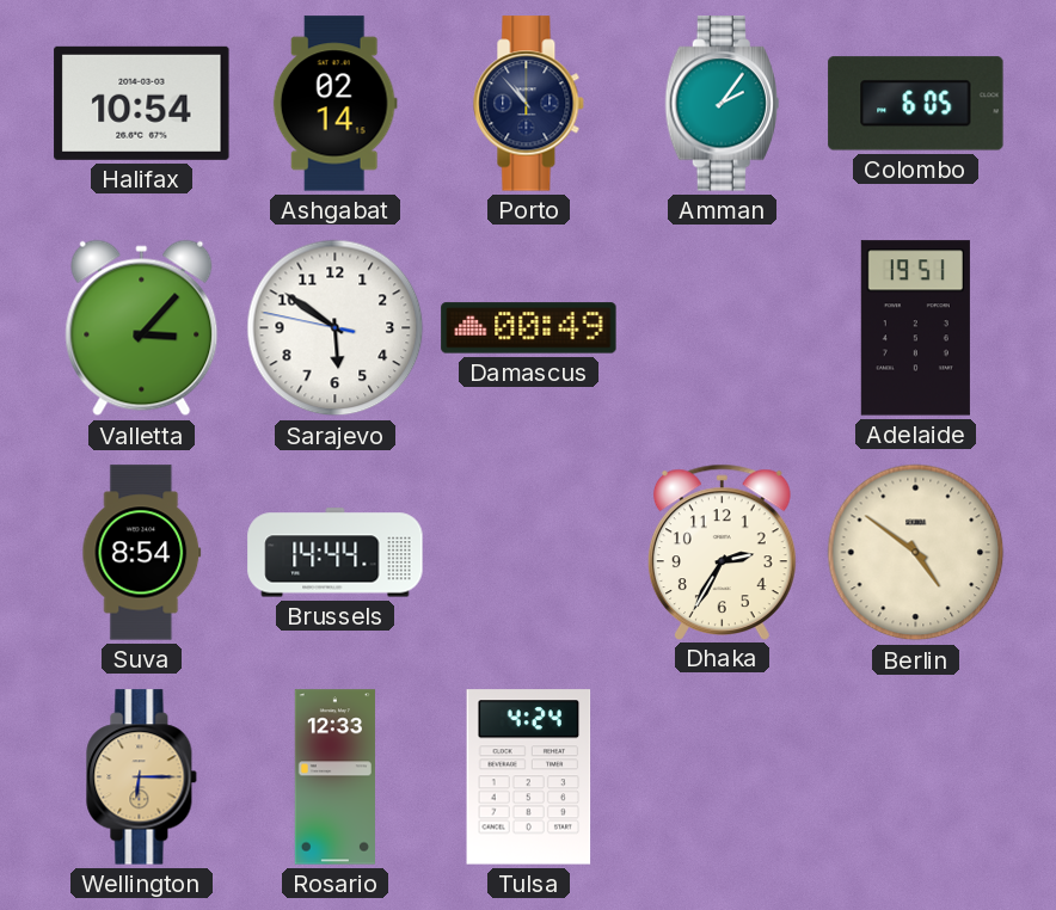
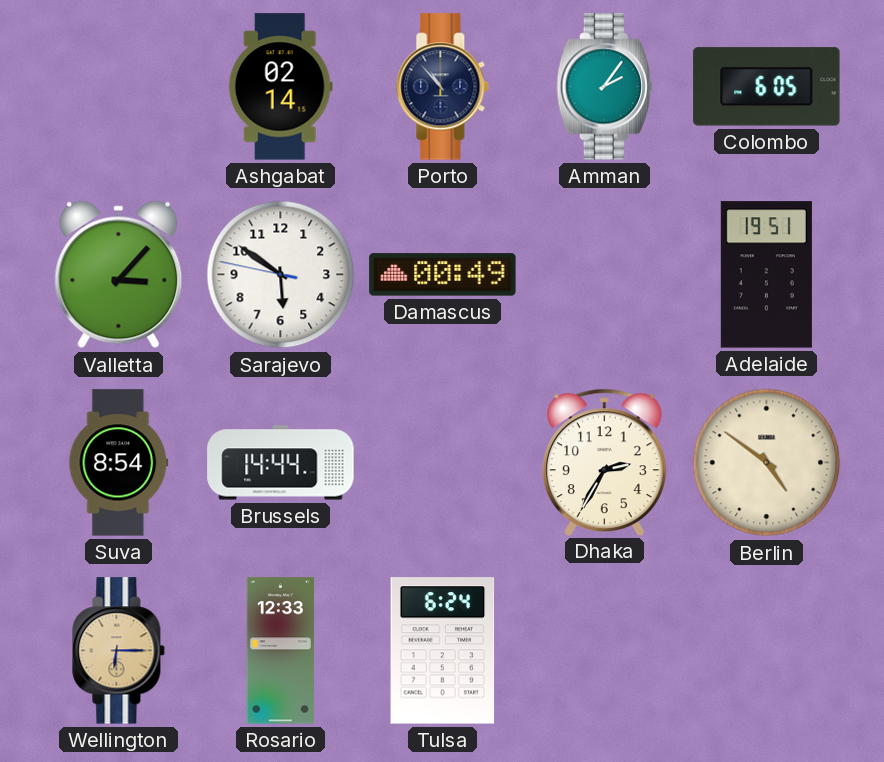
Halifax: 10:54 -> none (142, 103)
Tulsa: 4:24 -> 6:24 (443, 651)
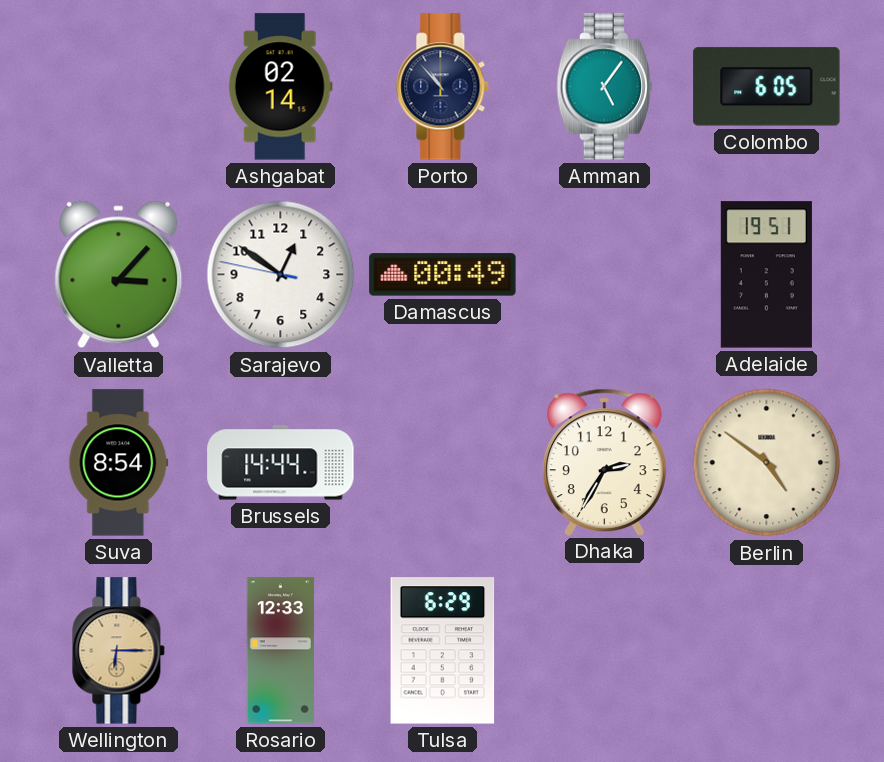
Amman: 2:06 -> 5:06 (604, 87)
Sarajevo: 5:50 -> 12:50 (281, 275)
Tulsa: 6:24 -> 6:29 (443, 651)
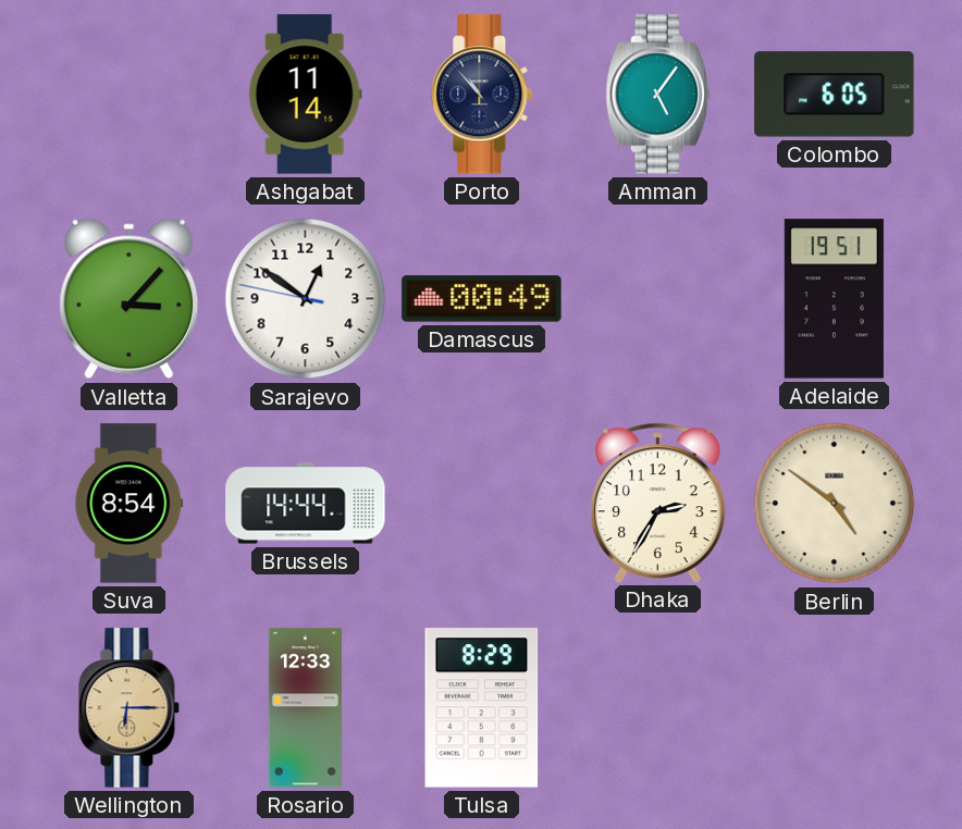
Ashgabat: 02:14 -> 11:14 (305, 95)
Tulsa: 6:29 -> 8:29 (482, 708)
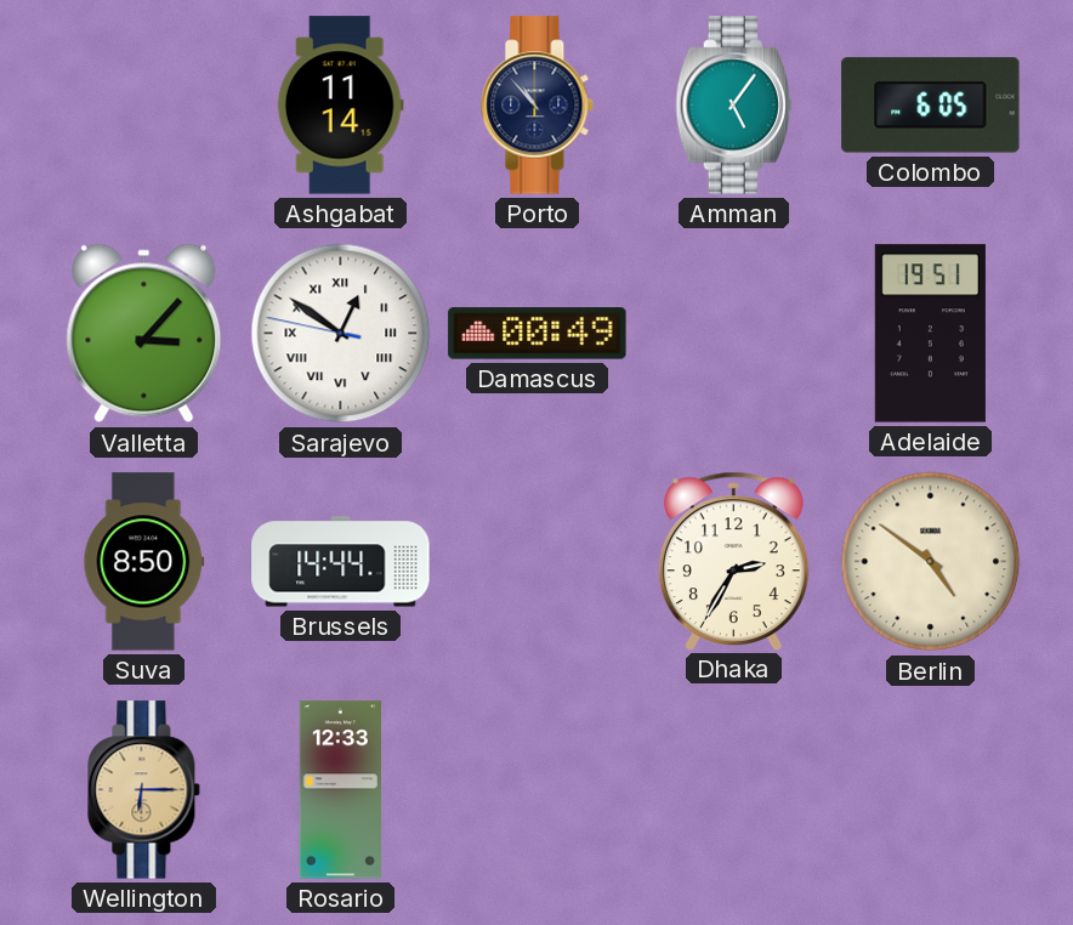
Sarajevo numerals: Arabic -> Roman (341, 334)
Suva: 8:54 -> 8:50 (144, 562)
Tulsa: 8:29 -> none (482, 708)
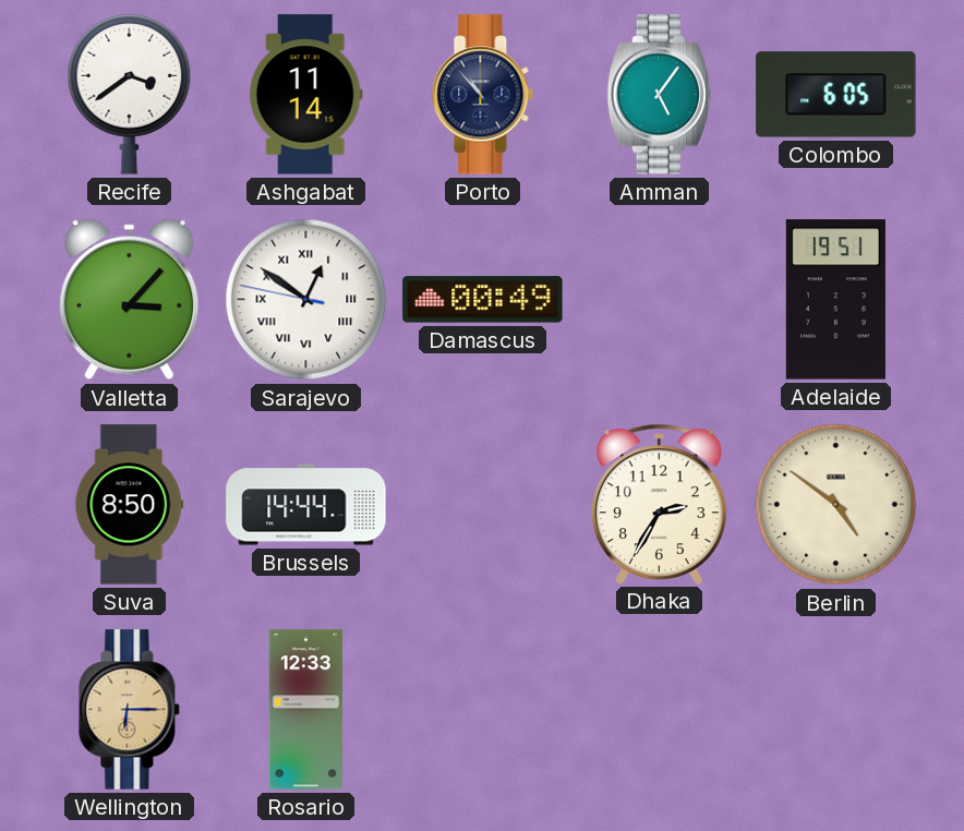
Recife: none -> 3:39 (130, 94)
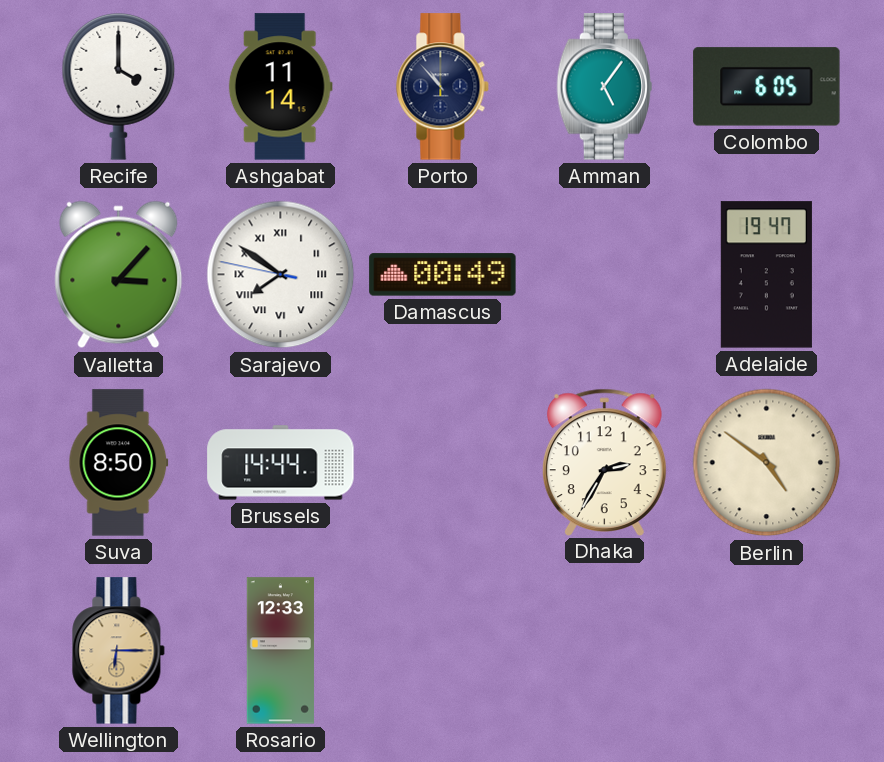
Recife: 3:39 -> 4:00 (119, 86)
Sarajevo: 12:50 -> 7:50 (281, 275)
Adelaide: 19:51 -> 19:47 (766, 275)
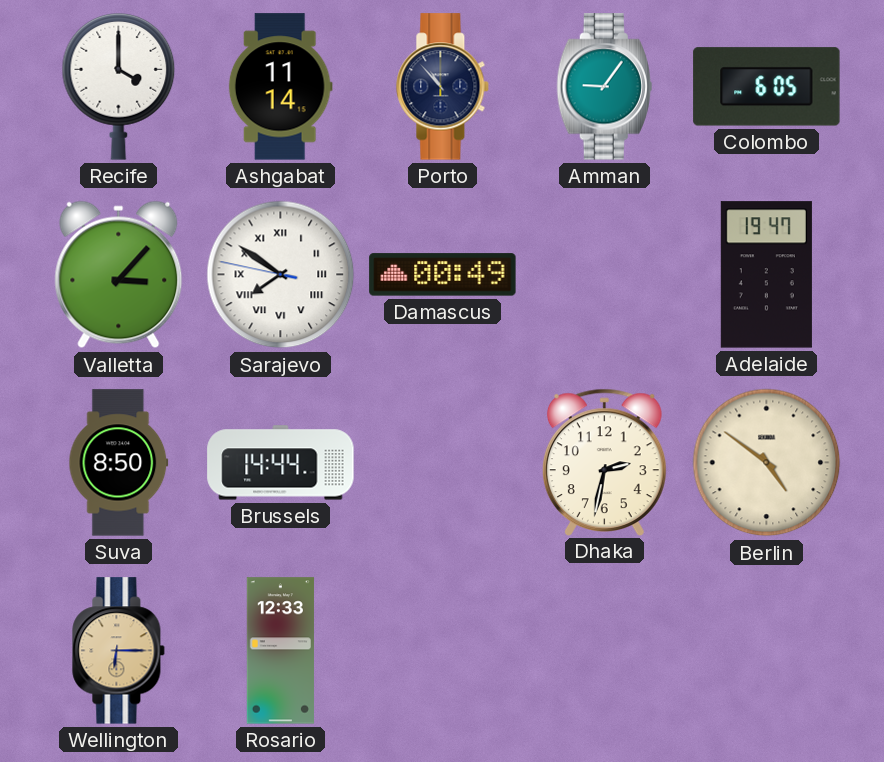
Amman: 5:06 -> 9:06 (604, 87)
Dhaka: 2:35 -> 2:32 (604, 462)
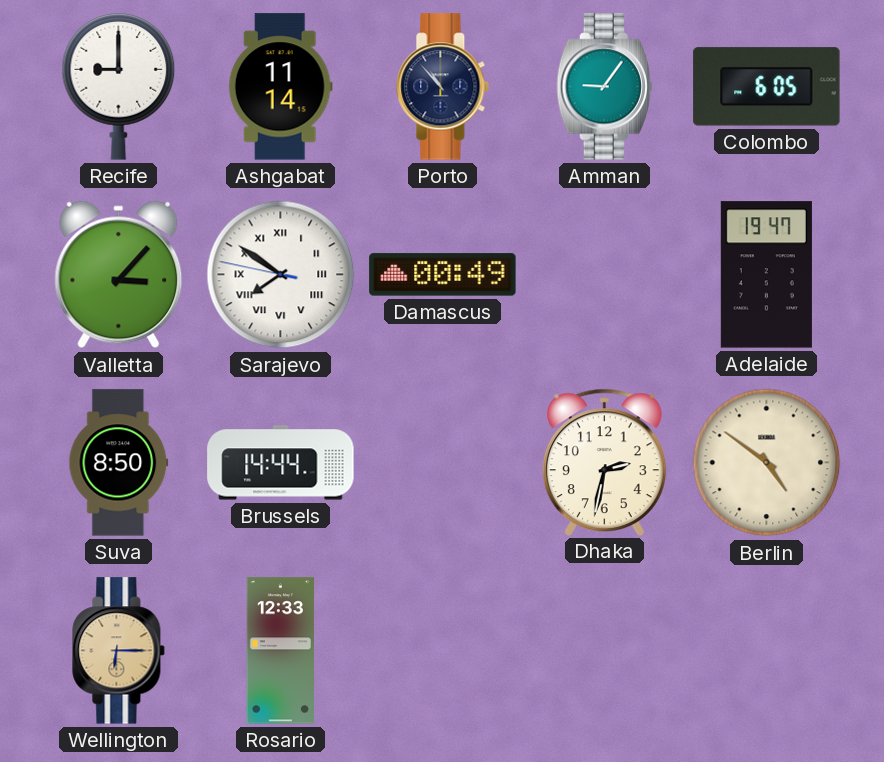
Recife: 4:00 -> 9:00 (119, 86)
